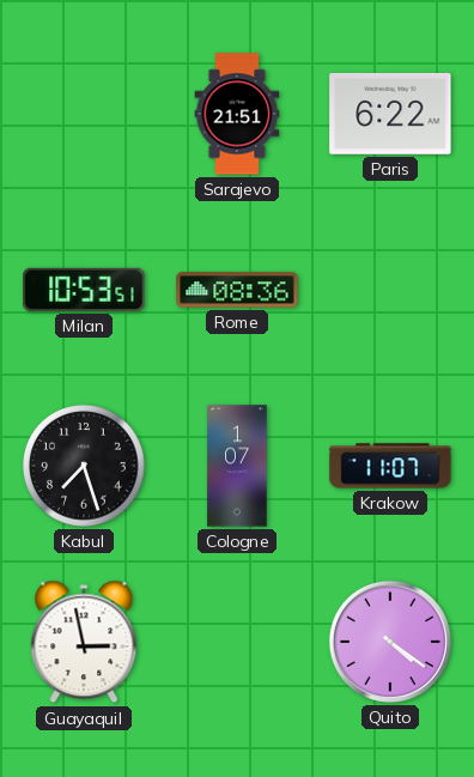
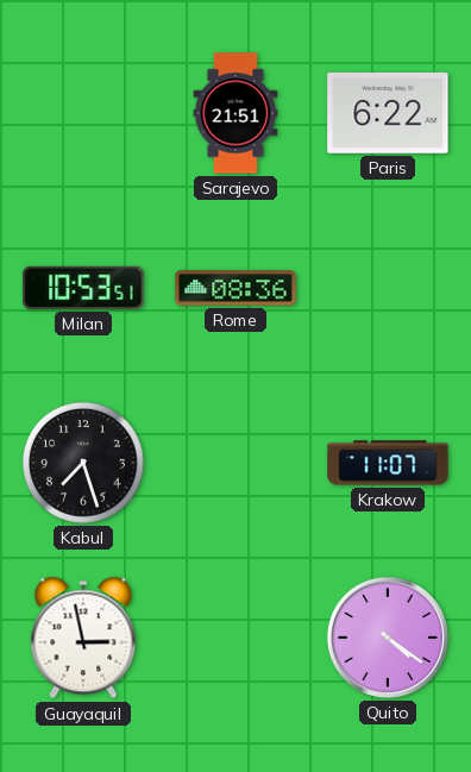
Cologne: 1:07 -> none (237, 466)
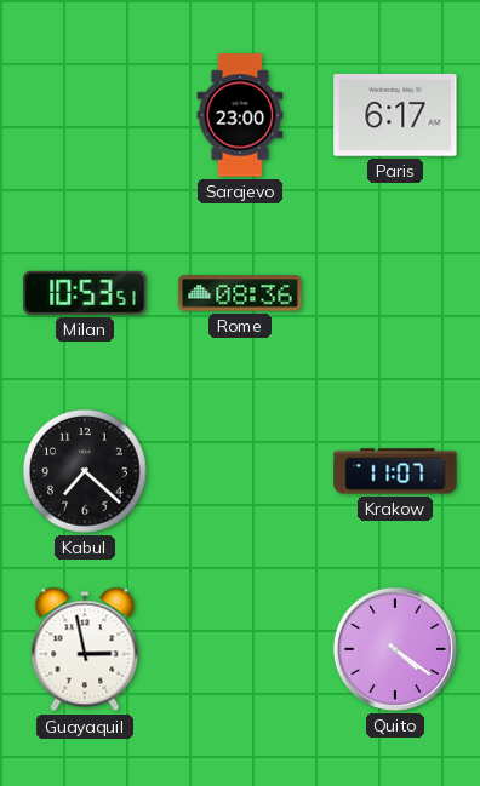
Sarajevo: 21:51 -> 23:00 (240, 115)
Paris: 6:22 -> 6:17 (395, 115)
Kabul: 7:27 -> 7:22 (85, 471)
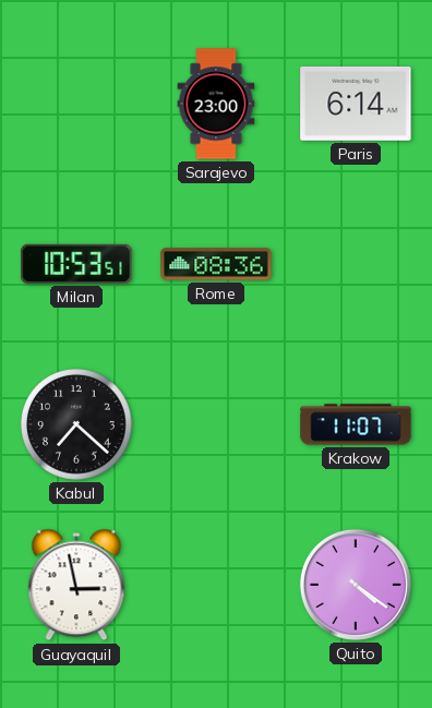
Paris: 6:17 -> 6:14 (356, 104)
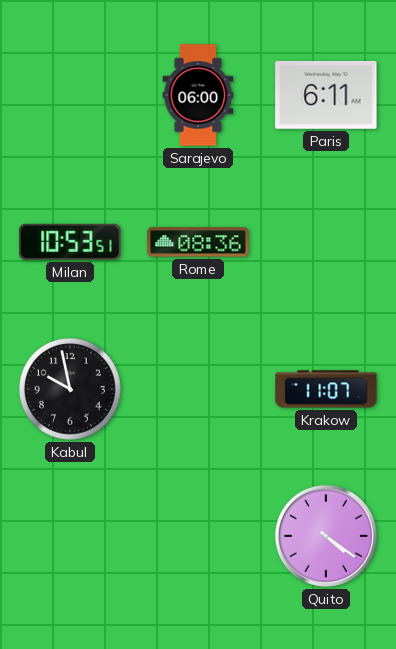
Sarajevo: 23:00 -> 06:00 (198, 95)
Paris: 6:14 -> 6:11 (326, 95)
Kabul: 7:22 -> 9:58 (70, 389)
Guayaquil: 2:58 -> none (76, 585)
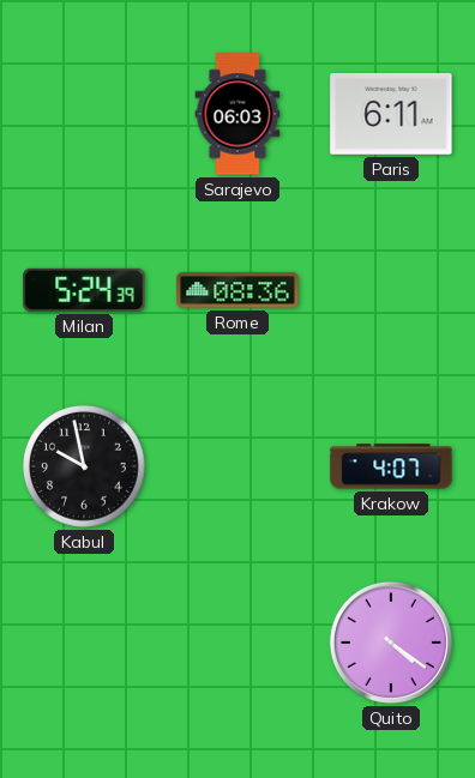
Sarajevo: 06:00 -> 06:03 (237, 114)
Milan: 10:53 -> 5:24 (84, 290)
Krakow: 11:07 -> 4:07 (391, 466)
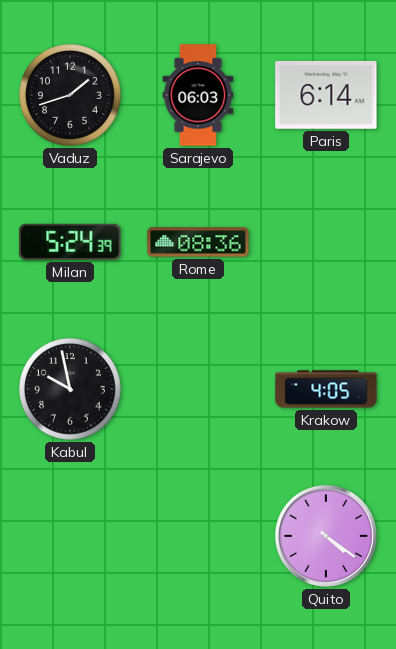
Vaduz: none -> 1:42 (70, 95)
Paris: 6:11 -> 6:14 (326, 95)
Krakow: 4:07 -> 4:05 (326, 389)
